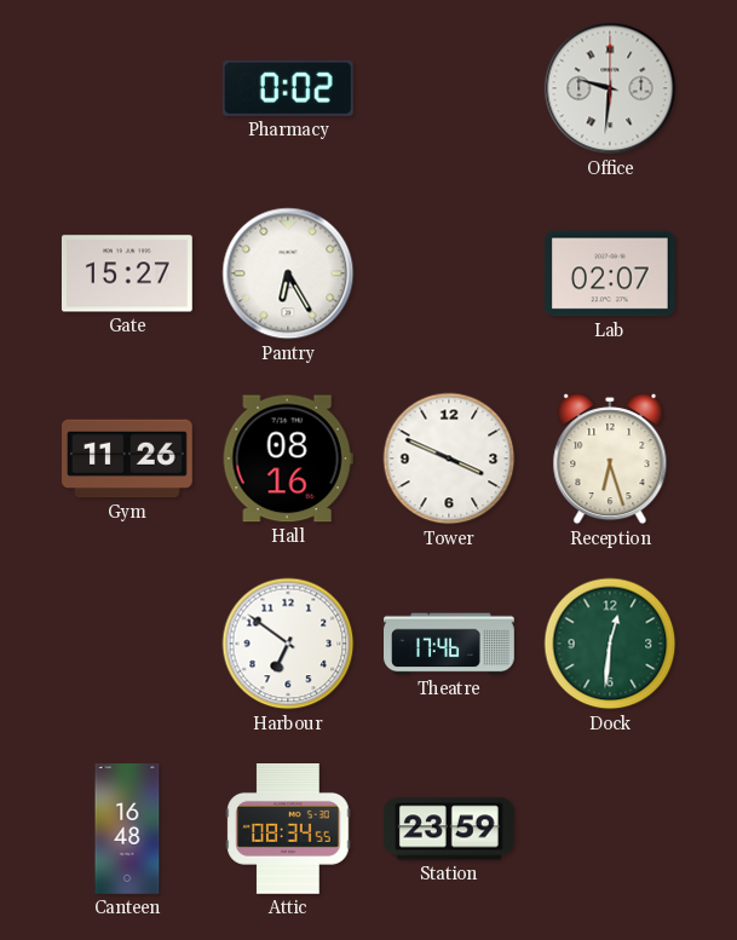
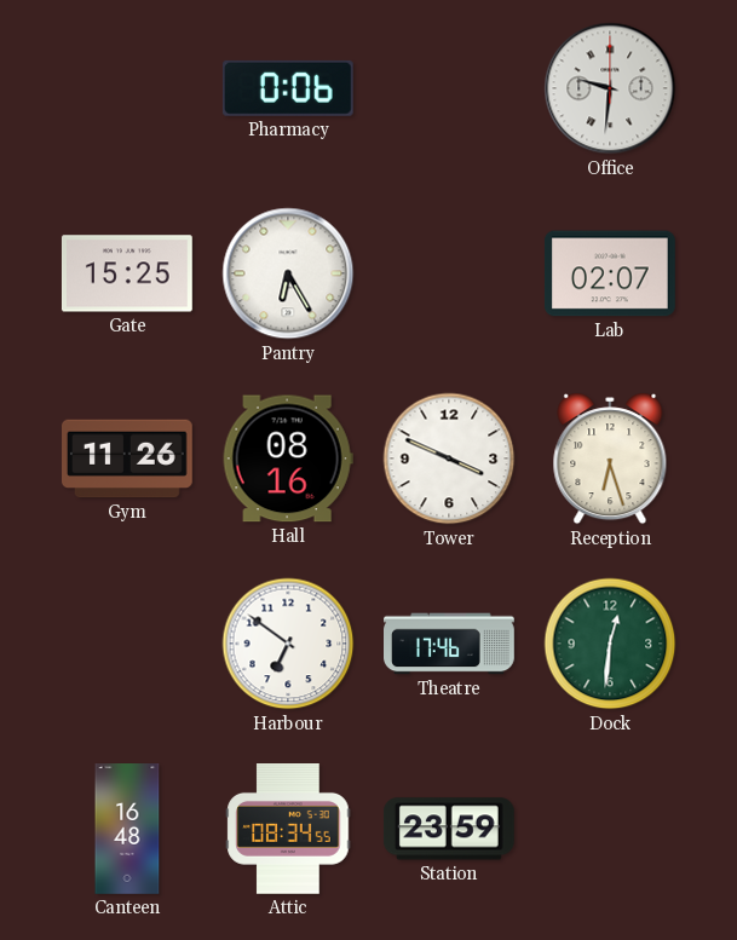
Pharmacy: 0:02 -> 0:06 (288, 88)
Gate: 15:27 -> 15:25 (127, 273)
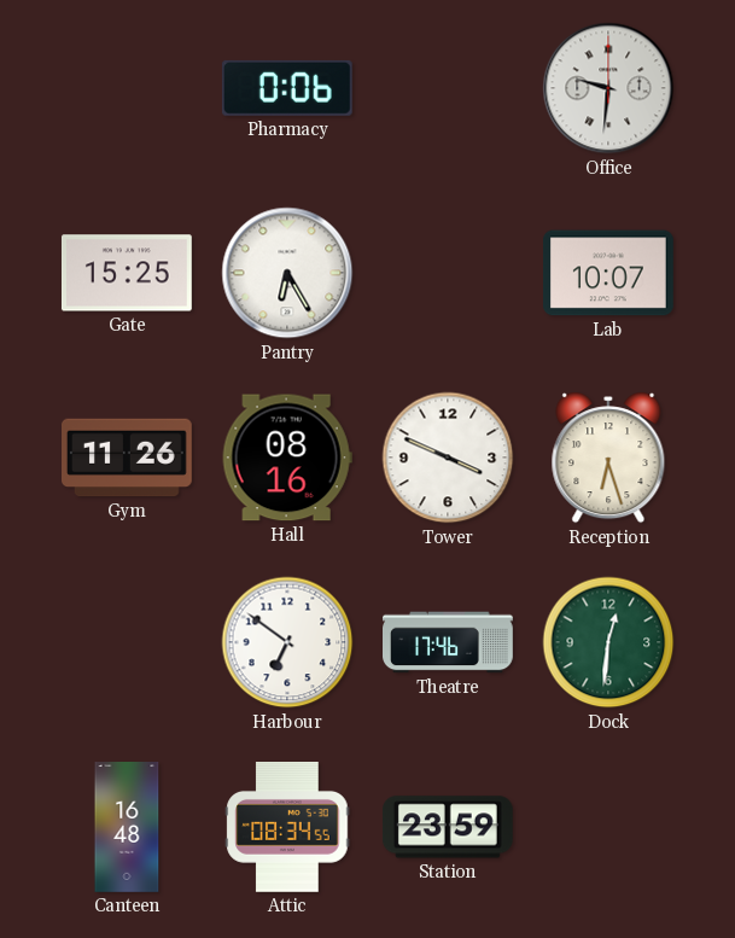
Lab: 02:07 -> 10:07 (608, 273)
